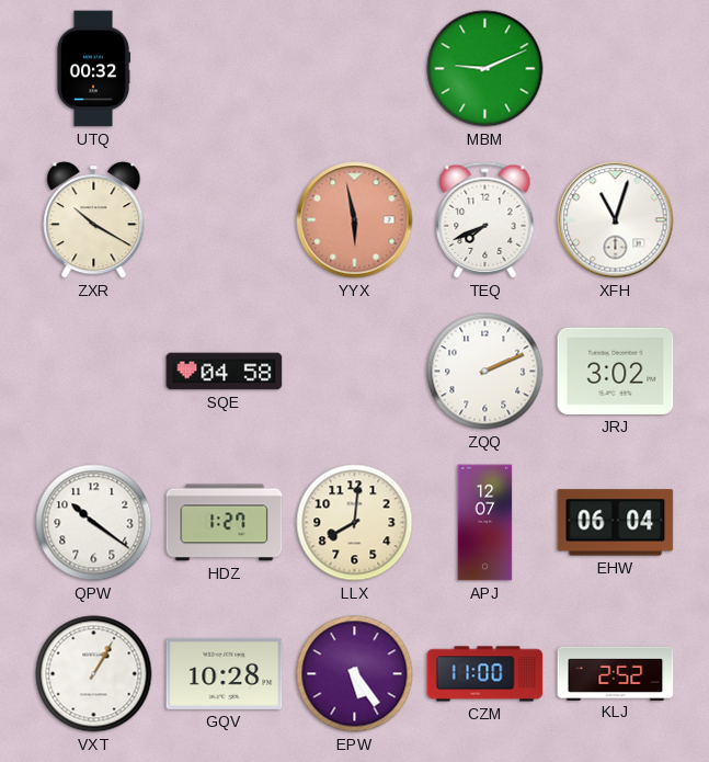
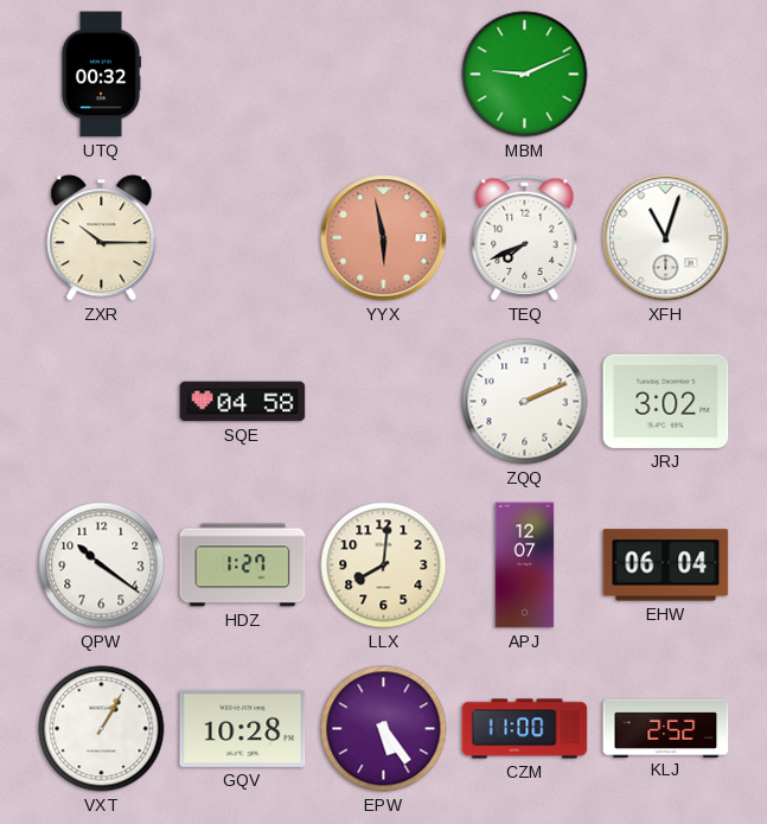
ZXR: 10:20 -> 10:15 (102, 238)
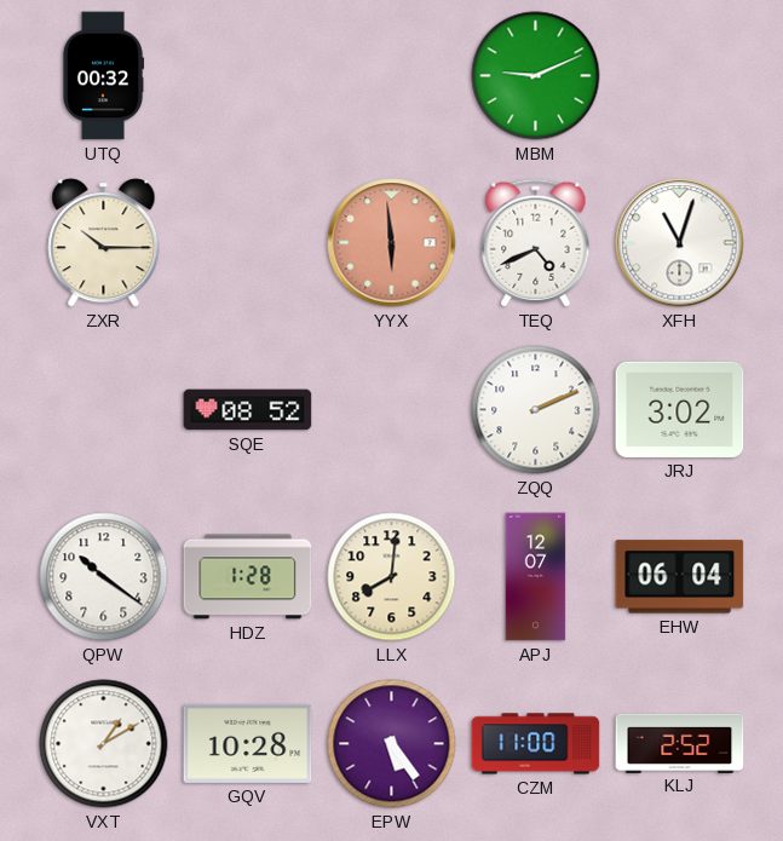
YYX: 5:58 -> 5:59 (392, 243)
TEQ: 7:41 -> 4:41 (536, 243)
SQE: 04:58 -> 08:52 (248, 410)
HDZ: 1:27 -> 1:28 (248, 577)
VXT: 1:05 -> 1:10 (104, 744)
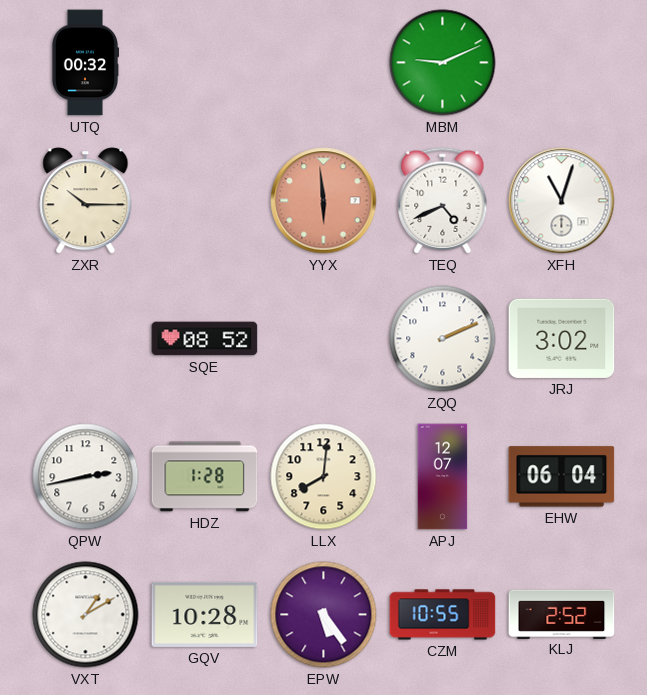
QPW: 10:21 -> 2:43 (86, 477)
CZM: 11:00 -> 10:55 (443, 615)
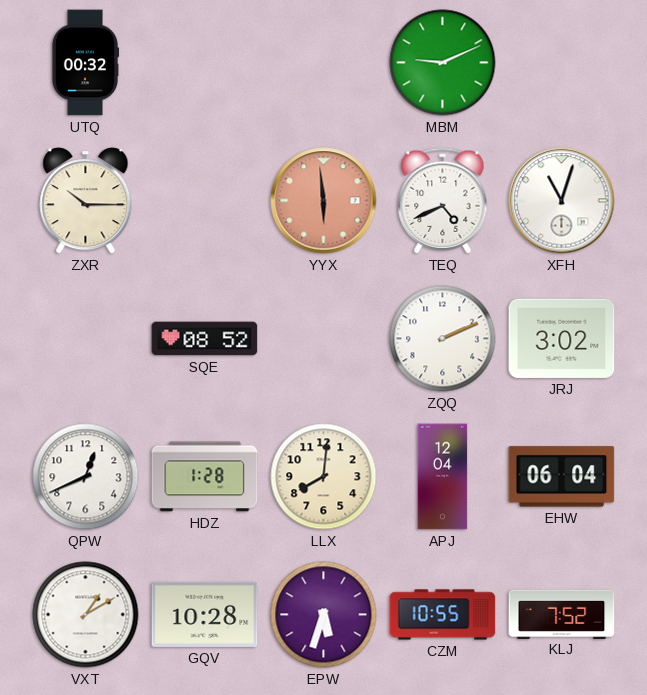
QPW: 2:43 -> 12:41 (86, 477)
APJ: 12:07 -> 12:04 (443, 477)
EPW: 5:24 -> 5:33 (324, 615)
KLJ: 2:52 -> 7:52 (562, 614)
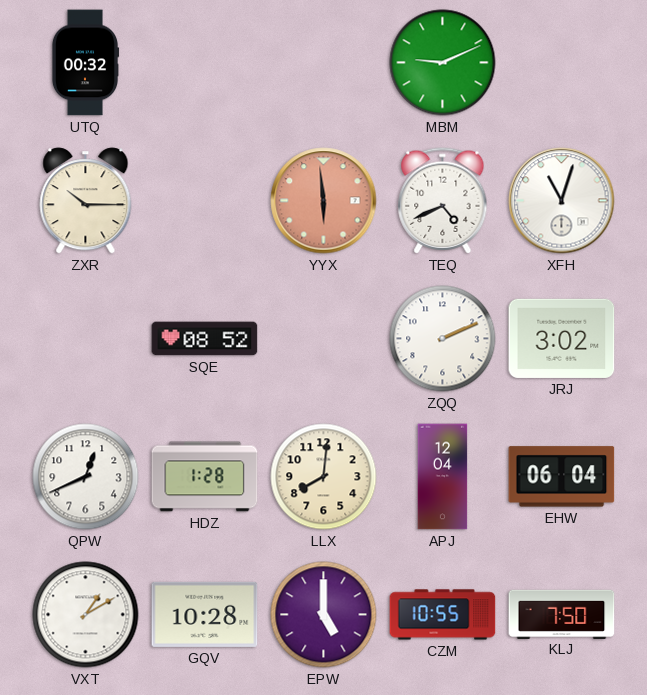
EPW: 5:33 -> 5:00 (324, 615)
KLJ: 7:52 -> 7:50 (562, 614)
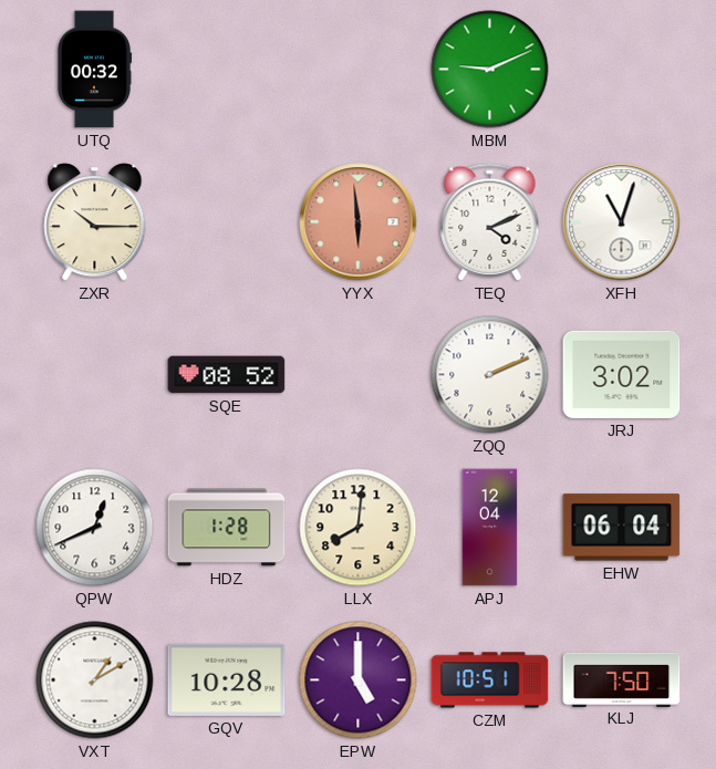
TEQ: 4:41 -> 4:11 (490, 222)
CZM: 10:55 -> 10:51 (490, 680)
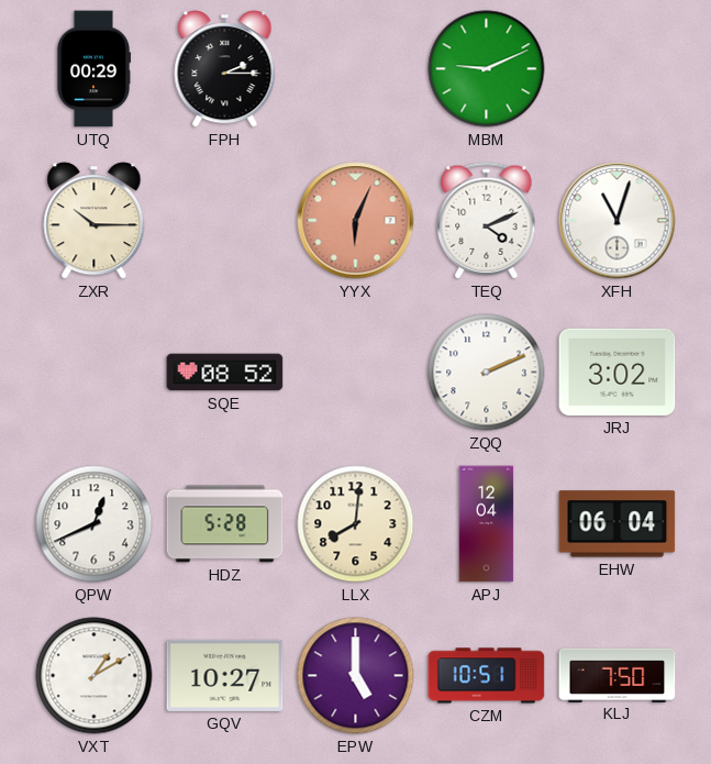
UTQ: 00:32 -> 00:29 (93, 69)
FPH: none -> 2:15 (225, 69)
YYX: 5:59 -> 6:04 (356, 221)
HDZ: 1:28 -> 5:28 (225, 524)
GQV: 10:28 -> 10:27 (225, 675)
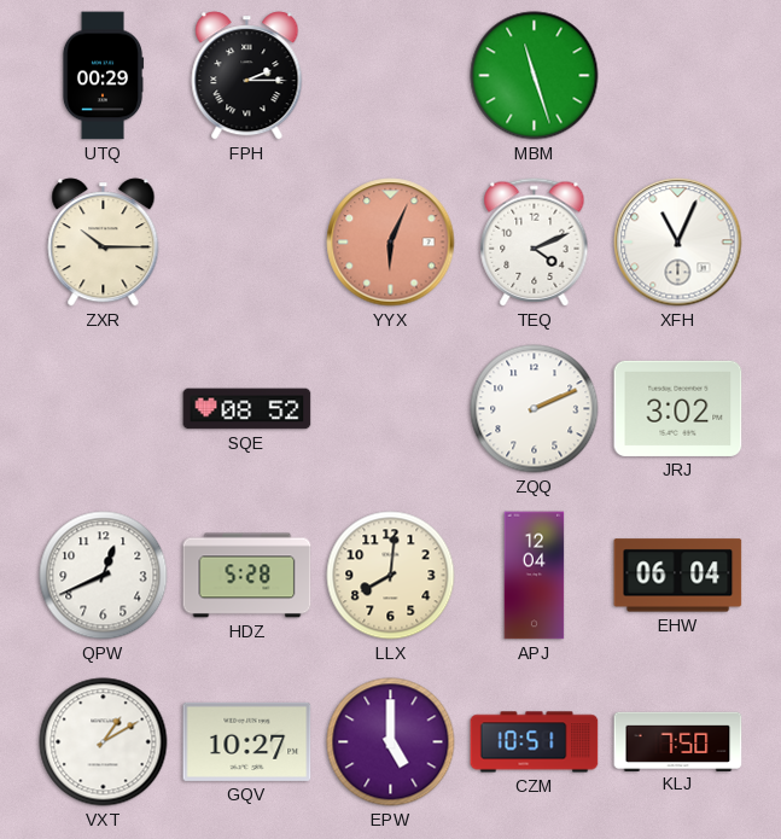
MBM: 9:11 -> 11:27 (535, 76)
XFH: 11:03 -> 11:04 (678, 243)
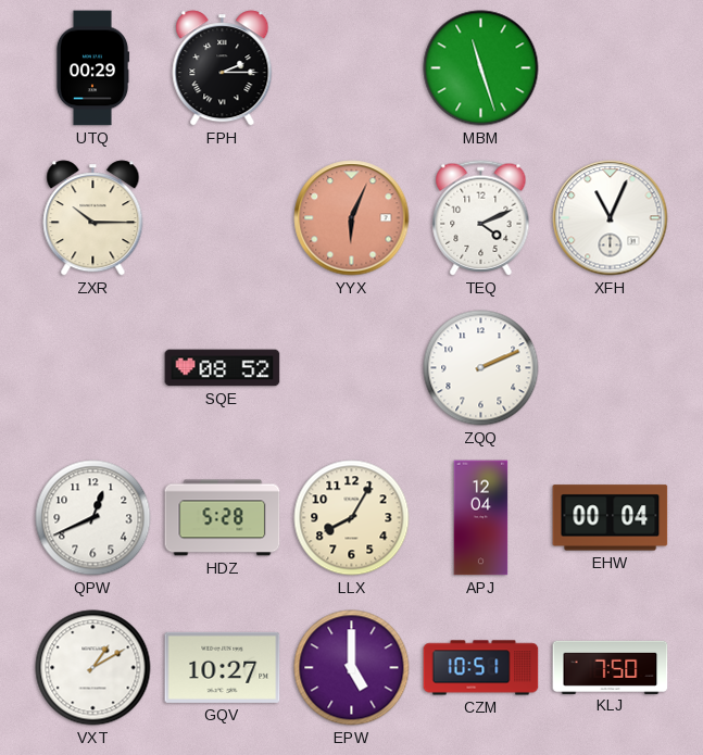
JRJ: 3:02 -> none (678, 408)
LLX: 8:01 -> 8:05 (352, 518)
EHW: 06:04 -> 00:04 (611, 518)
